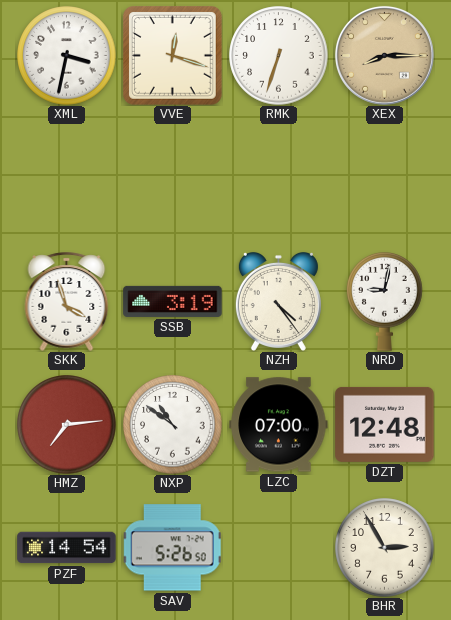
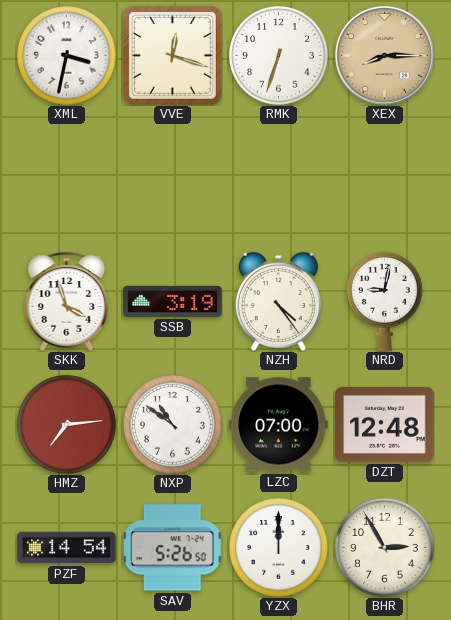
YZX: none -> 12:00 (279, 548)
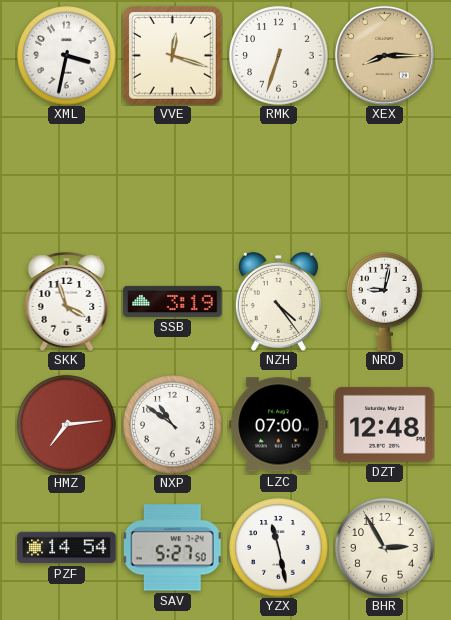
SAV: 5:26 -> 5:27 (172, 548)
YZX: 12:00 -> 11:28 (279, 548)
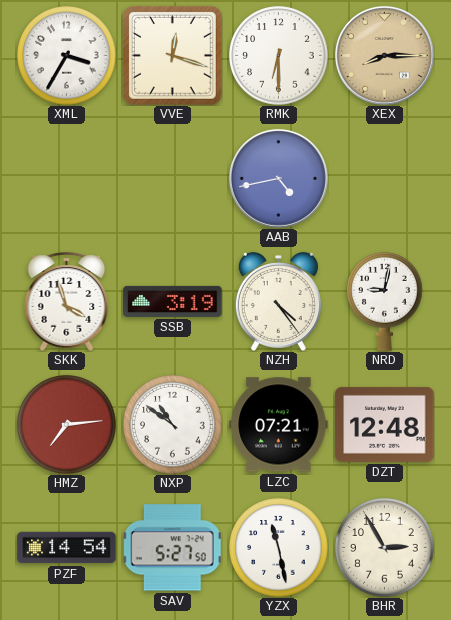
XML: 3:32 -> 3:35 (67, 56)
RMK: 6:33 -> 6:30 (279, 56)
AAB: none -> 4:43 (278, 178)
LZC: 07:00 -> 07:21 (279, 425)
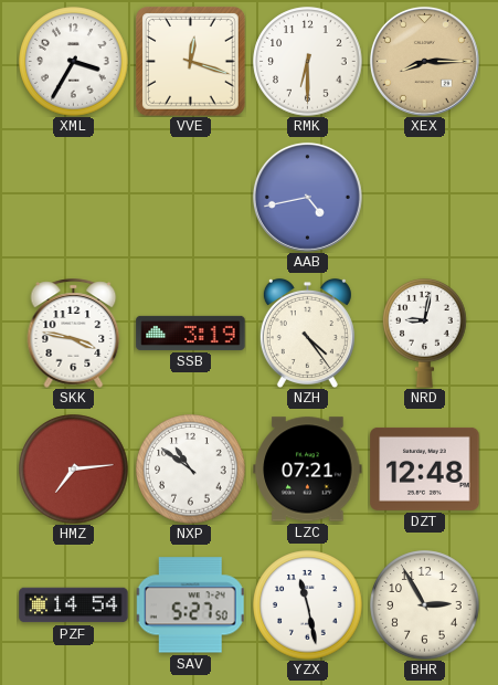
SKK: 3:57 -> 3:47 (74, 333)
